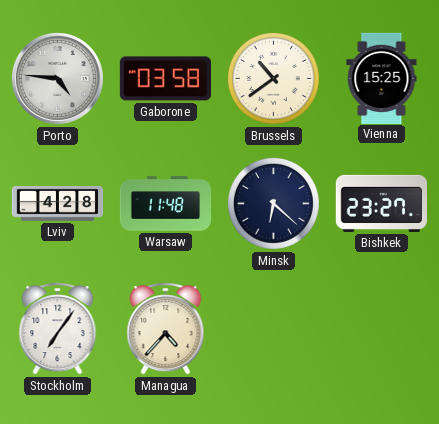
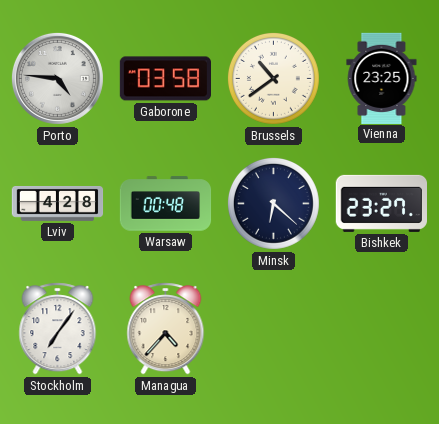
Vienna: 15:25 -> 23:25 (382, 78)
Warsaw: 11:48 -> 00:48 (166, 204)
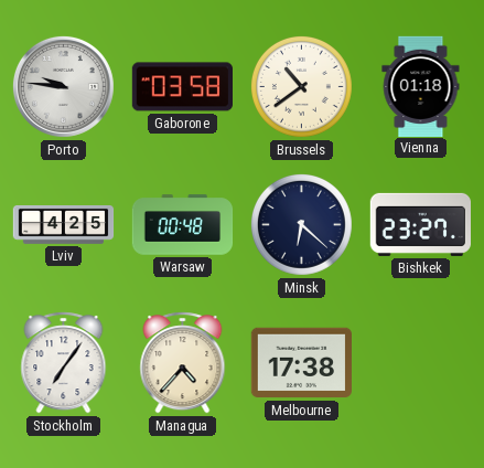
Porto: 4:46 -> 9:46 (63, 86)
Vienna: 23:25 -> 01:18 (421, 86)
Lviv: 4:28 -> 4:25 (64, 225)
Melbourne: none -> 17:38 (301, 363)
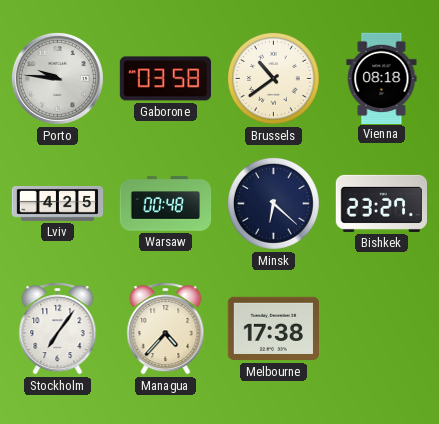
Vienna: 01:18 -> 08:18 (382, 78)
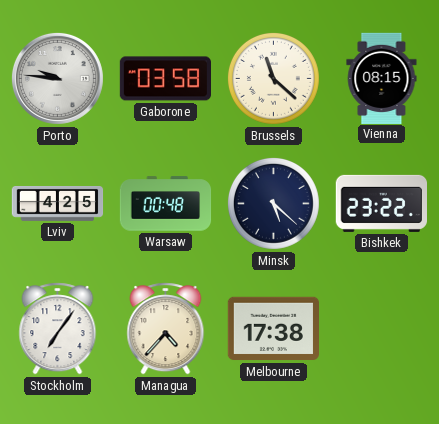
Brussels: 10:39 -> 11:22 (273, 78)
Vienna: 08:18 -> 08:15 (382, 78)
Minsk: 6:22 -> 5:22 (273, 203)
Bishkek: 23:27 -> 23:22 (381, 203)
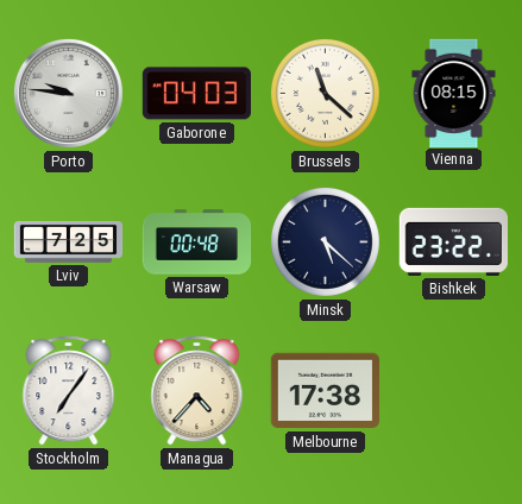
Gaborone: 03:58 -> 04:03 (196, 94)
Lviv: 4:25 -> 7:25 (69, 242)
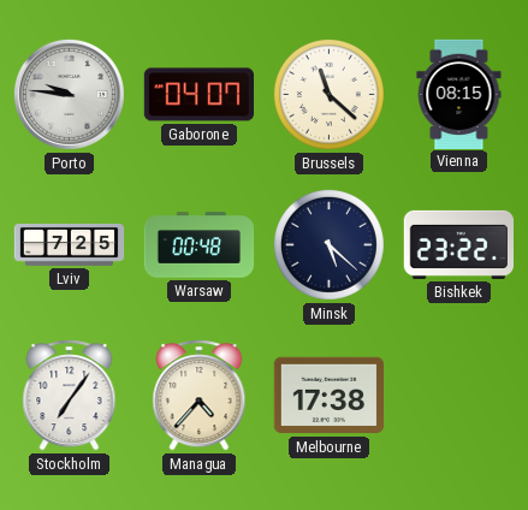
Gaborone: 04:03 -> 04:07 (198, 95)
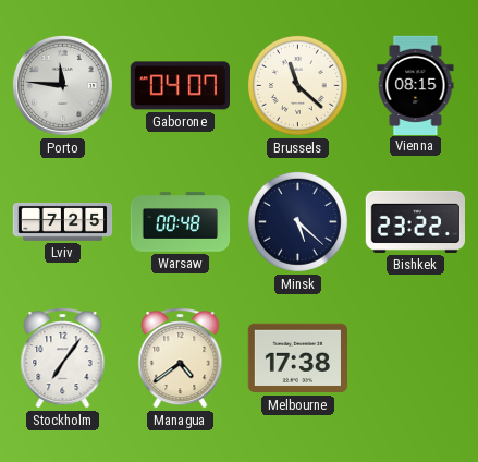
Porto: 9:46 -> 11:46 (62, 85)
Managua: 4:37 -> 4:39 (181, 358)
